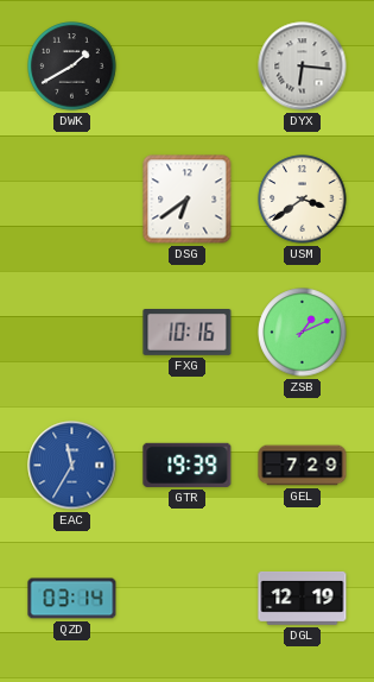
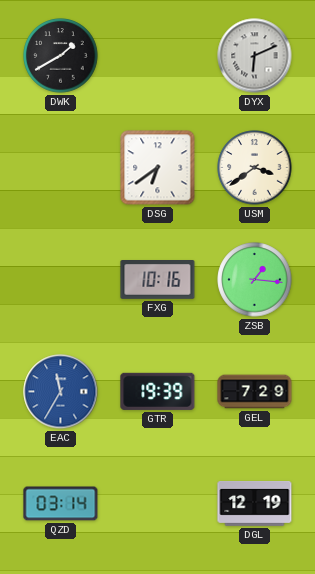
DYX: 6:16 -> 6:11 (255, 56)
ZSB: 1:11 -> 1:16 (255, 280)
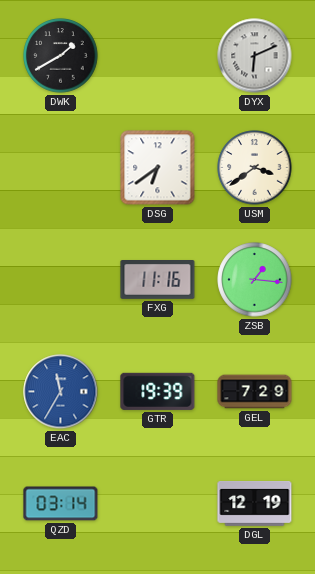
FXG: 10:16 -> 11:16 (158, 280)
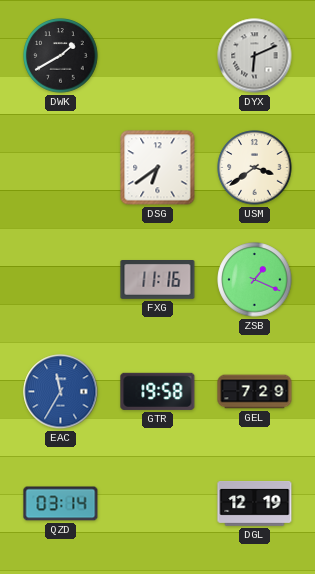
ZSB: 1:16 -> 1:19 (255, 280)
GTR: 19:39 -> 19:58 (158, 391)
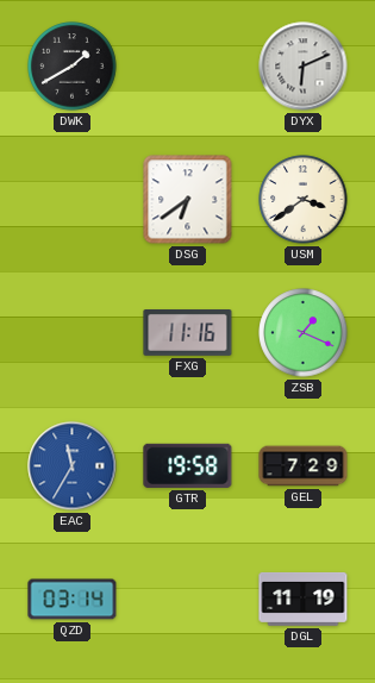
DGL: 12:19 -> 11:19 (304, 599)
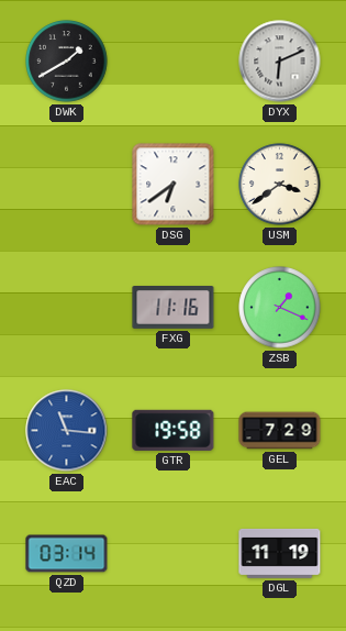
EAC: 11:35 -> 11:16 (67, 431)
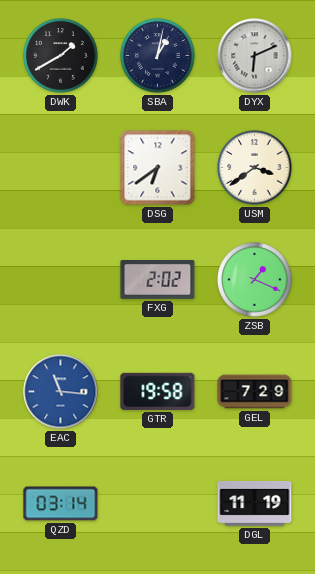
SBA: none -> 1:02 (158, 56)
FXG: 11:16 -> 2:02 (158, 280)
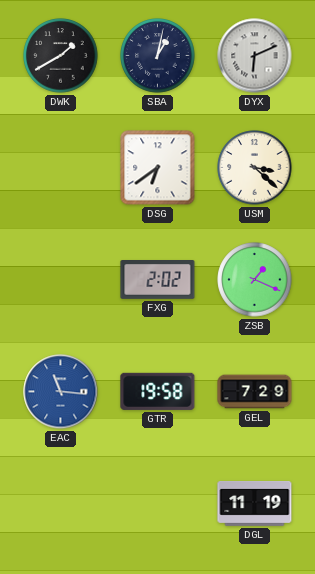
USM: 3:39 -> 3:22 (255, 168)
QZD: 03:14 -> none (61, 504)
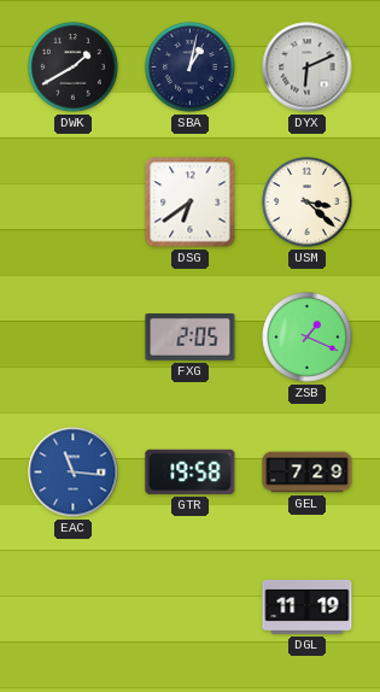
FXG: 2:02 -> 2:05 (191, 338)
